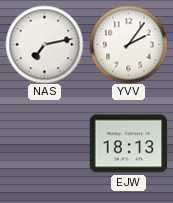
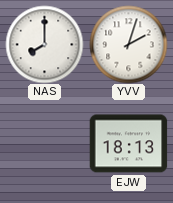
NAS: 7:13 -> 8:00 (44, 44)
YVV: 2:06 -> 2:03 (128, 44)
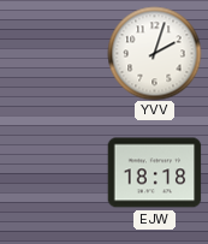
NAS: 8:00 -> none (44, 44)
EJW: 18:13 -> 18:18 (154, 173)
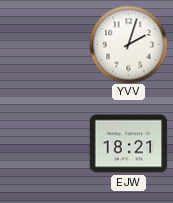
EJW: 18:18 -> 18:21 (128, 144)
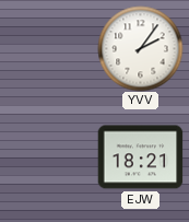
YVV: 2:03 -> 2:06 (140, 48)
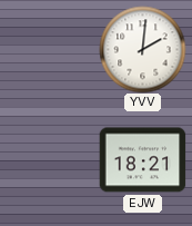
YVV: 2:06 -> 2:01 (142, 49)
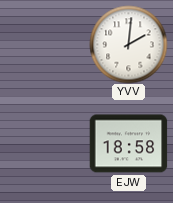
EJW: 18:21 -> 18:58 (128, 144)
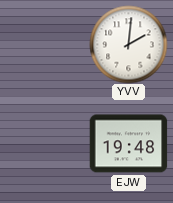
EJW: 18:58 -> 19:48 (128, 144)
